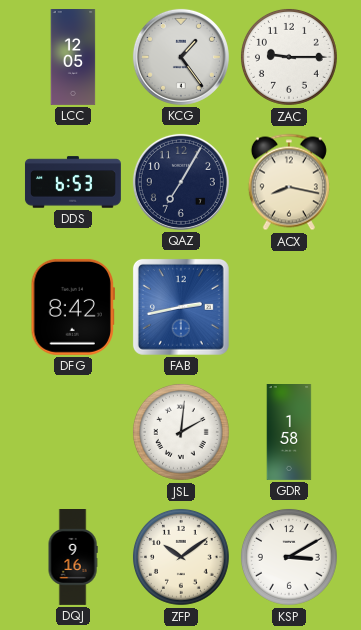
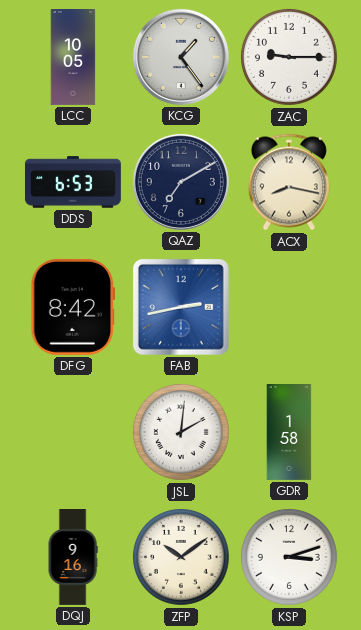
LCC: 12:05 -> 10:05 (73, 58)
QAZ: 7:05 -> 7:10 (181, 182)
KSP: 3:10 -> 3:12 (289, 557)
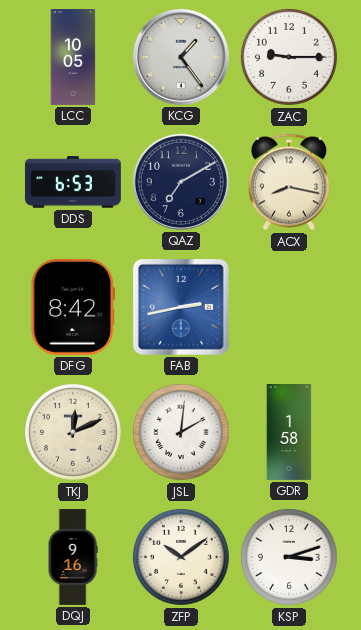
TKJ: none -> 12:11 (73, 432)
